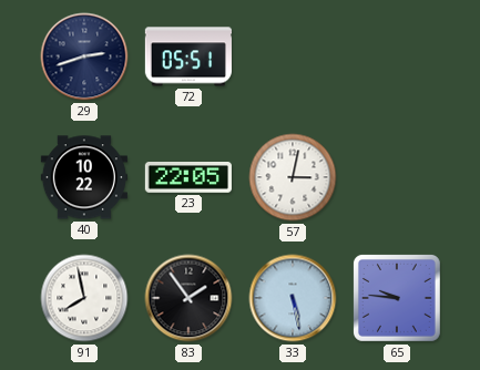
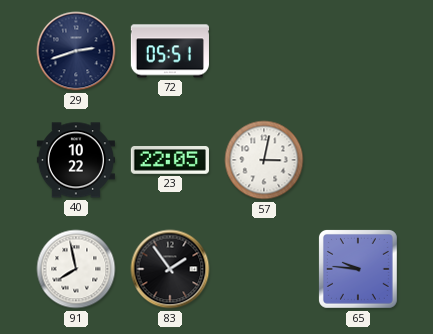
33: 5:28 -> none (293, 298)
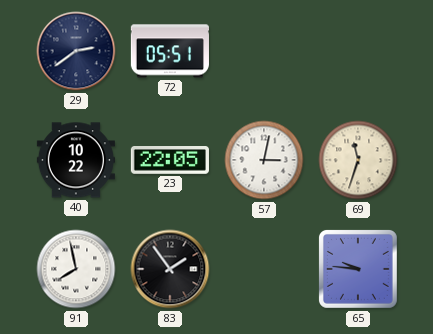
29: 2:42 -> 2:39 (76, 51)
69: none -> 11:33 (358, 160)
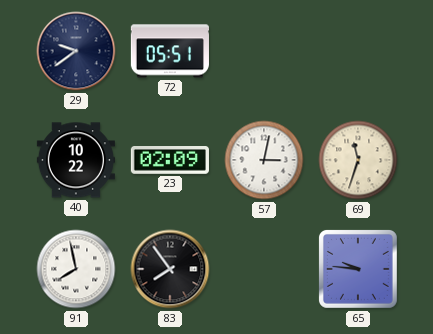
29: 2:39 -> 9:39 (76, 51)
23: 22:05 -> 02:09 (170, 160)
83: 1:54 -> 7:54 (170, 269)
